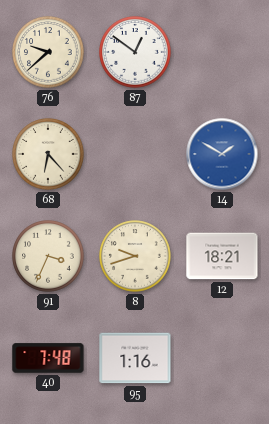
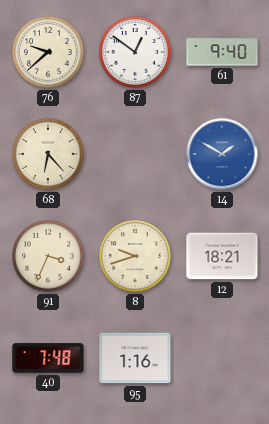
61: none -> 9:40 (222, 52)
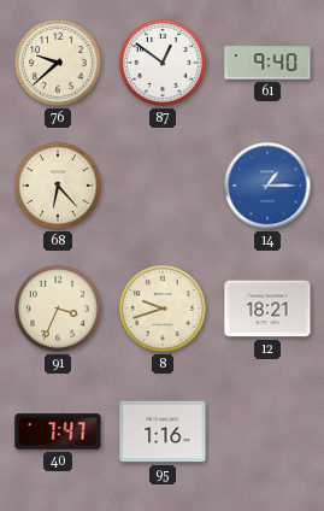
14: 1:50 -> 1:15 (267, 186)
40: 7:48 -> 7:47 (58, 431)
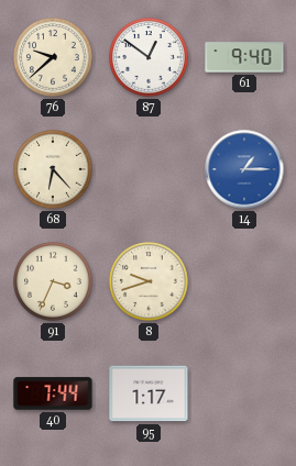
12: 18:21 -> none (267, 309)
40: 7:47 -> 7:44 (53, 393)
95: 1:16 -> 1:17 (149, 393)
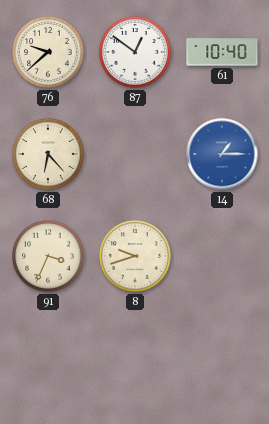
61: 9:40 -> 10:40 (222, 52)
40: 7:44 -> none (53, 393)
95: 1:17 -> none (149, 393)
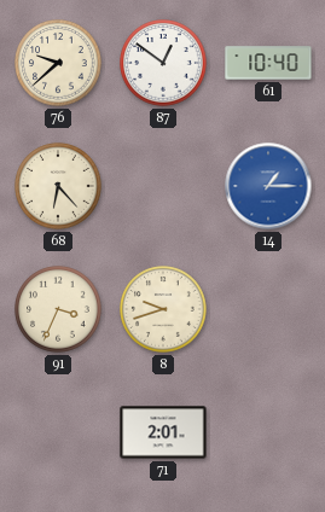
71: none -> 2:01 (163, 432)
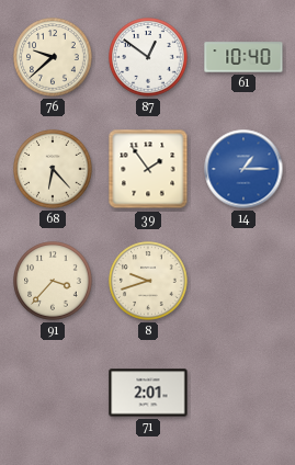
39: none -> 1:54 (148, 169)
91: 3:34 -> 3:37 (53, 281)
